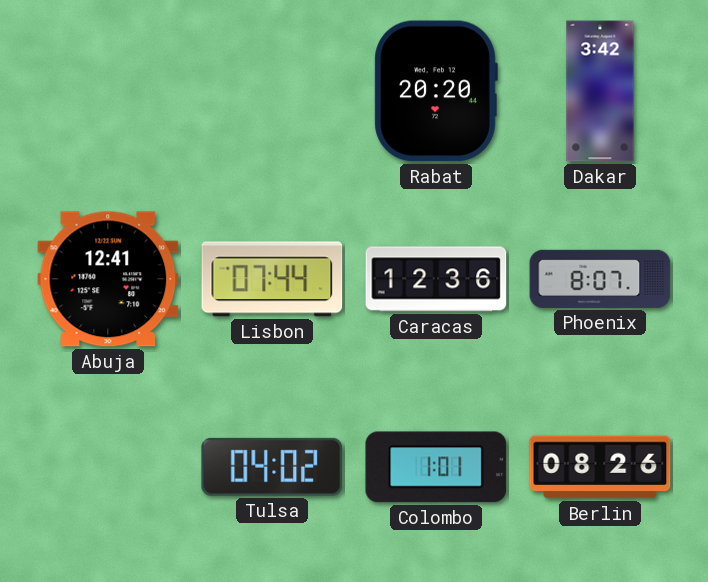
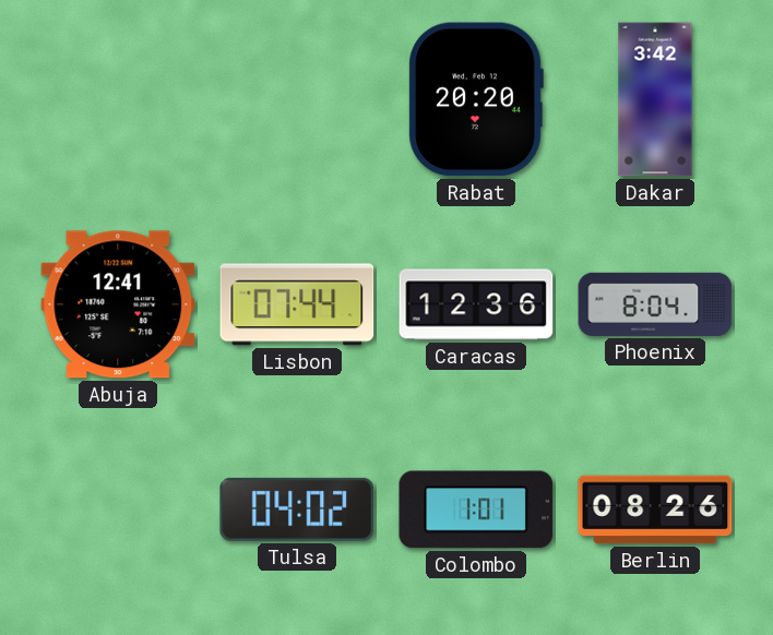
Phoenix: 8:07 -> 8:04 (655, 304)
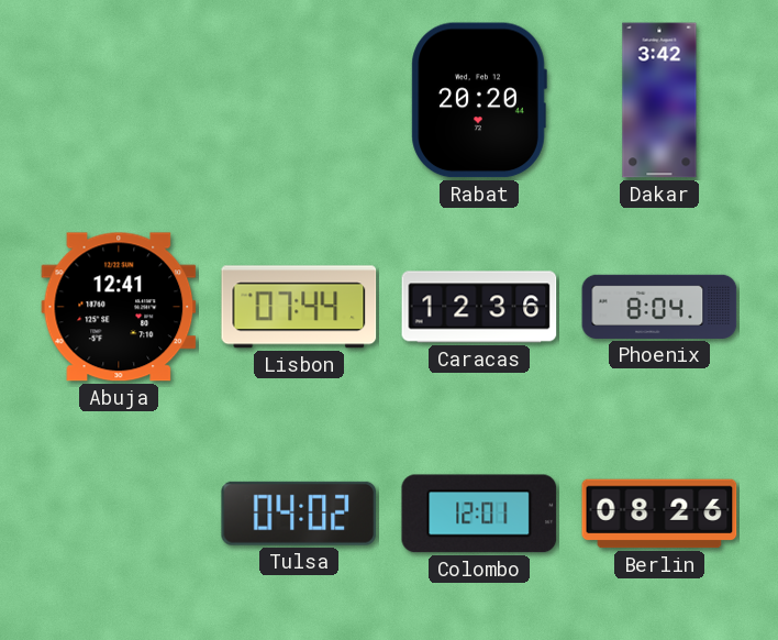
Colombo: 1:01 -> 12:01 (479, 514)
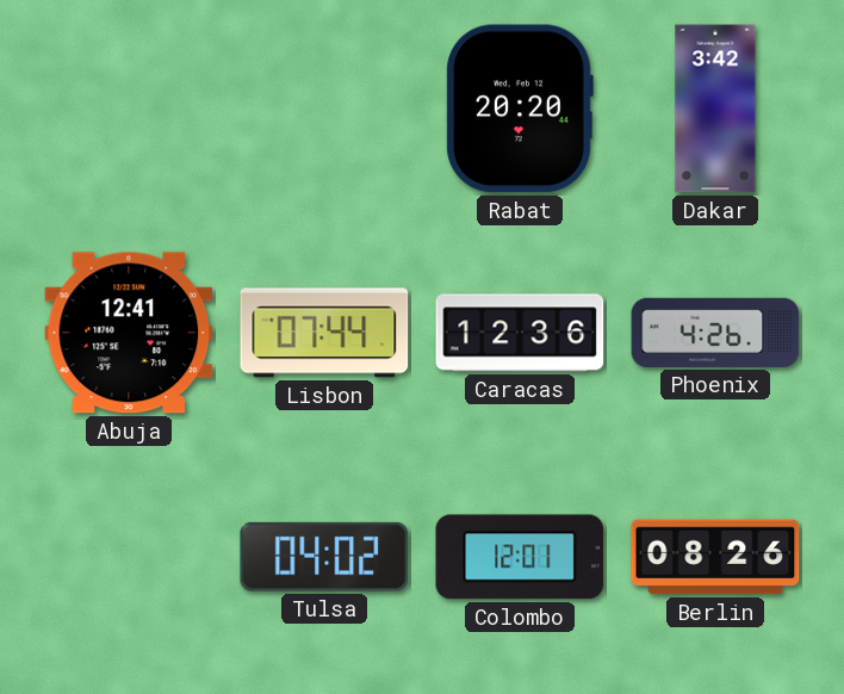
Phoenix: 8:04 -> 4:26 (715, 333)
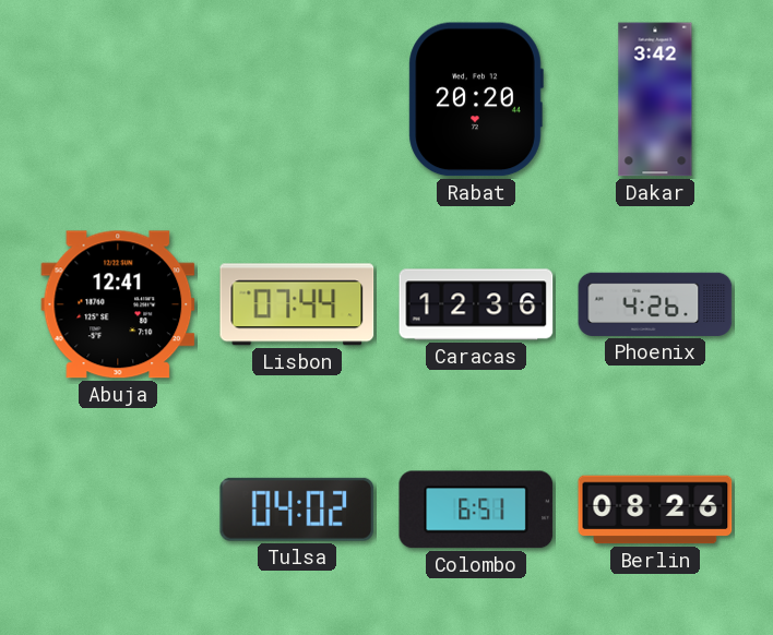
Colombo: 12:01 -> 6:51 (476, 510)
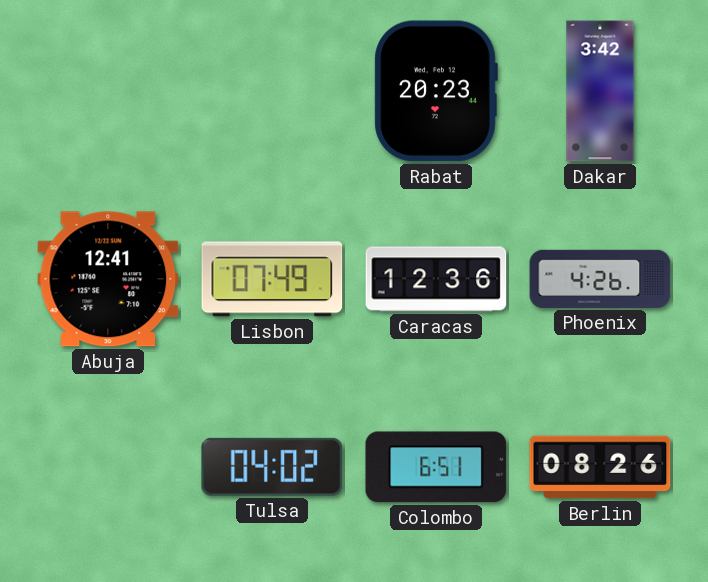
Rabat: 20:20 -> 20:23 (436, 91)
Lisbon: 07:44 -> 07:49 (272, 279)
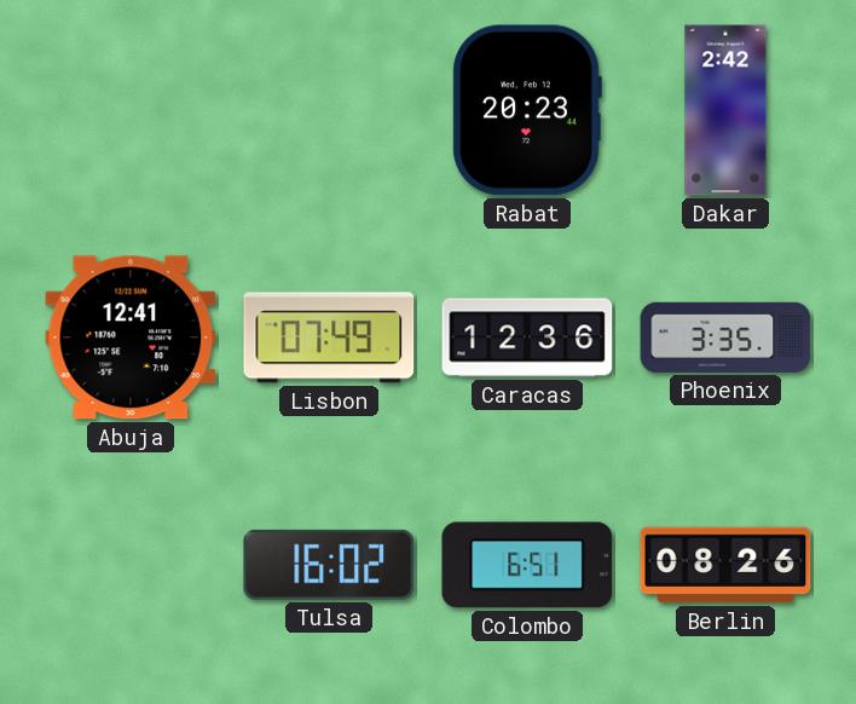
Dakar: 3:42 -> 2:42 (725, 110)
Phoenix: 4:26 -> 3:35 (725, 337)
Tulsa: 04:02 -> 16:02 (329, 565)
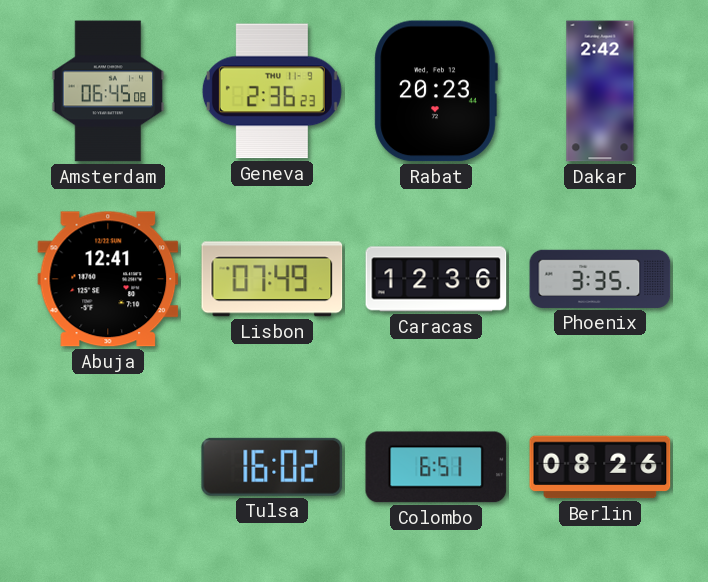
Amsterdam: none -> 06:45 (108, 91)
Geneva: none -> 2:36 (272, 91)
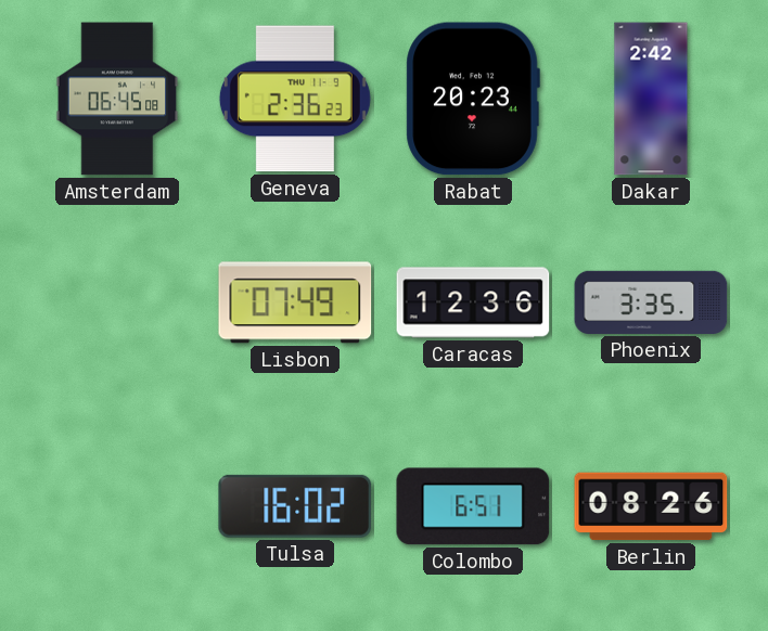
Abuja: 12:41 -> none (108, 279)
